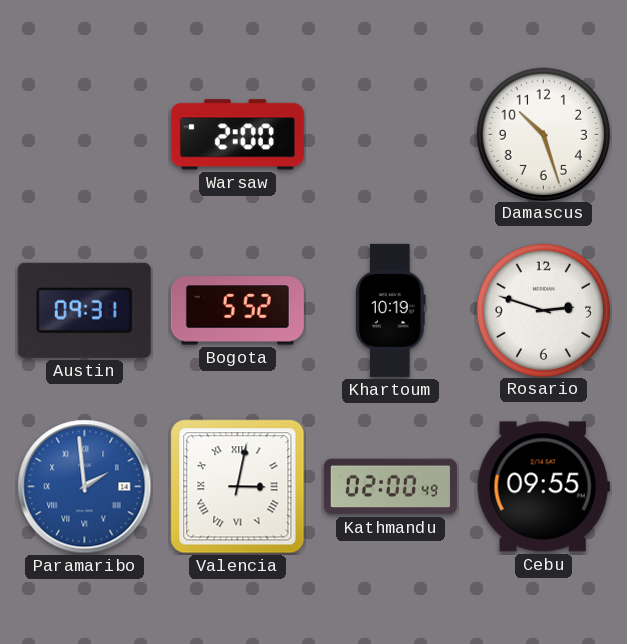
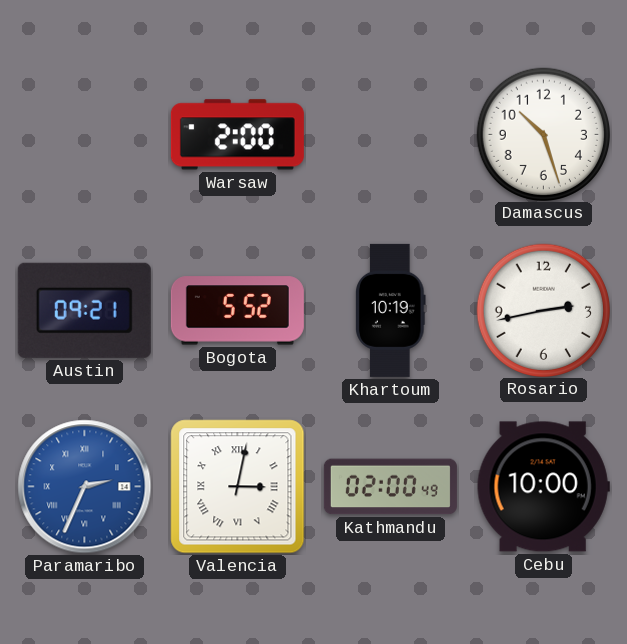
Austin: 09:31 -> 09:21 (84, 310)
Rosario: 2:48 -> 2:43 (543, 310)
Paramaribo: 1:59 -> 2:34 (85, 487)
Cebu: 09:55 -> 10:00 (543, 487)
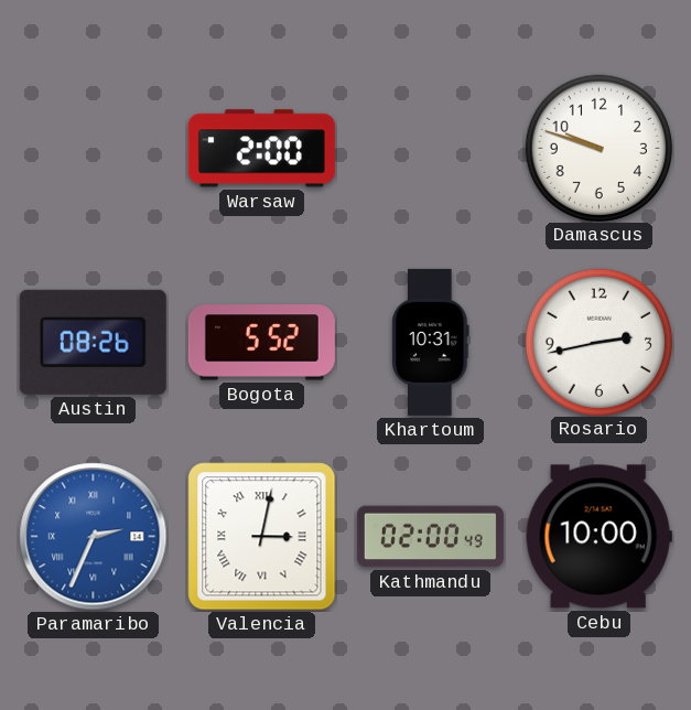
Damascus: 10:27 -> 9:48 (598, 148)
Austin: 09:21 -> 08:26 (93, 342)
Khartoum: 10:19 -> 10:31 (431, 342)
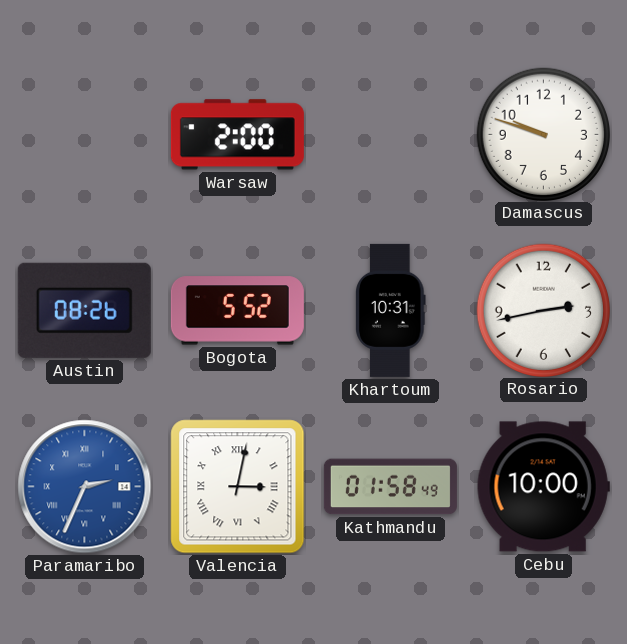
Kathmandu: 02:00 -> 01:58 (390, 487)
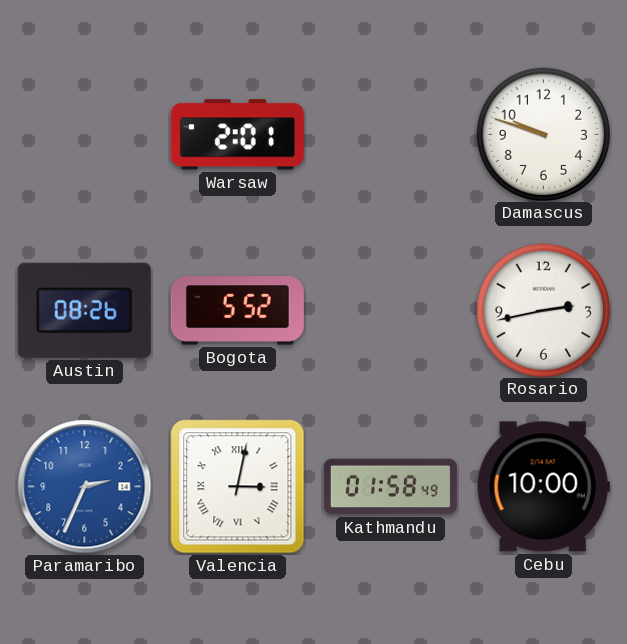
Warsaw: 2:00 -> 2:01 (237, 135)
Khartoum: 10:31 -> none (391, 310)
Paramaribo numerals: Roman -> Arabic (85, 487)
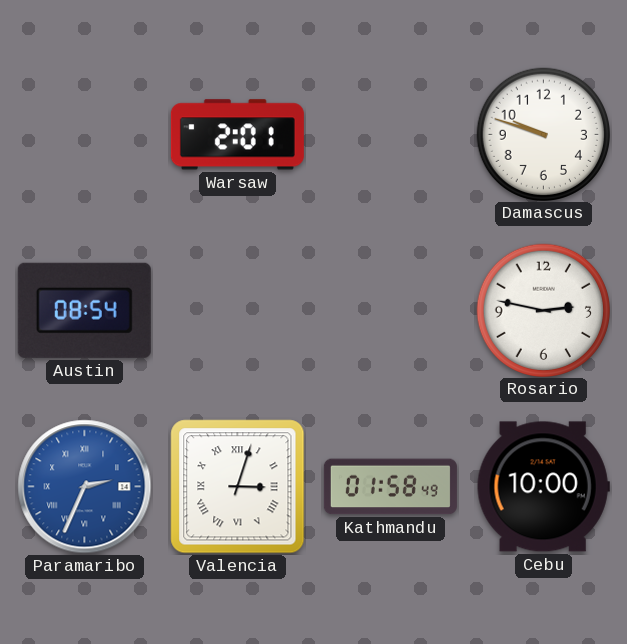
Austin: 08:26 -> 08:54 (84, 310)
Bogota: 5:52 -> none (237, 311)
Rosario: 2:43 -> 2:47 (543, 310)
Paramaribo numerals: Arabic -> Roman (85, 487)
Valencia: 3:02 -> 3:03 (238, 487)
